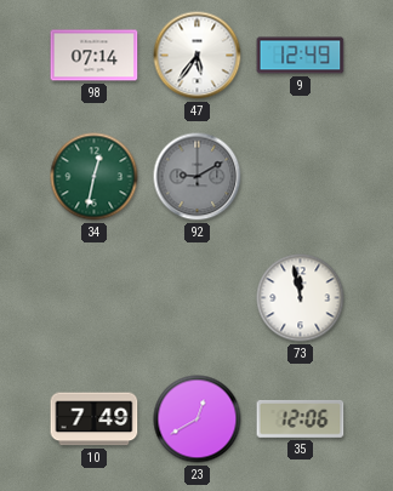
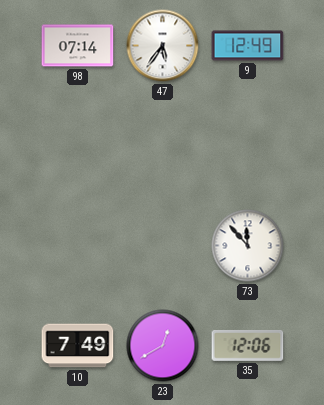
34: 12:32 -> none (95, 177)
92: 9:10 -> none (198, 177)
73: 11:58 -> 11:53 (248, 246)
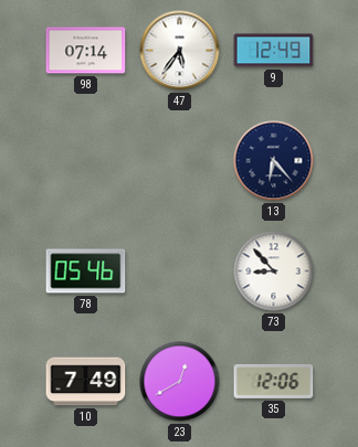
13: none -> 6:23 (274, 161)
78: none -> 05:46 (86, 272)
73: 11:53 -> 8:53 (274, 272)
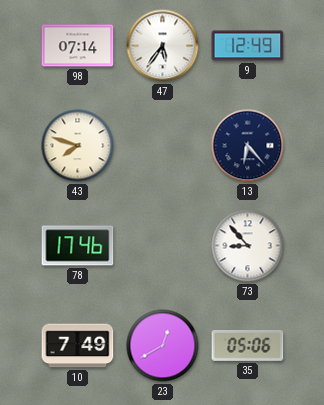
43: none -> 7:48 (78, 146)
78: 05:46 -> 17:46 (78, 246)
35: 12:06 -> 05:06 (248, 345)
